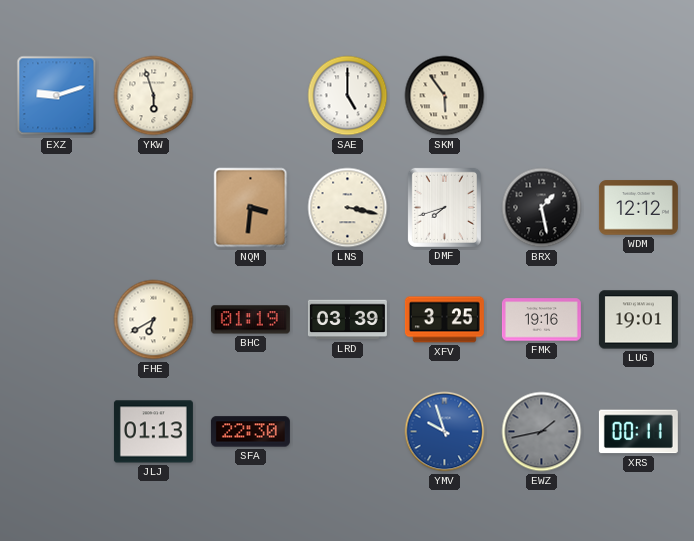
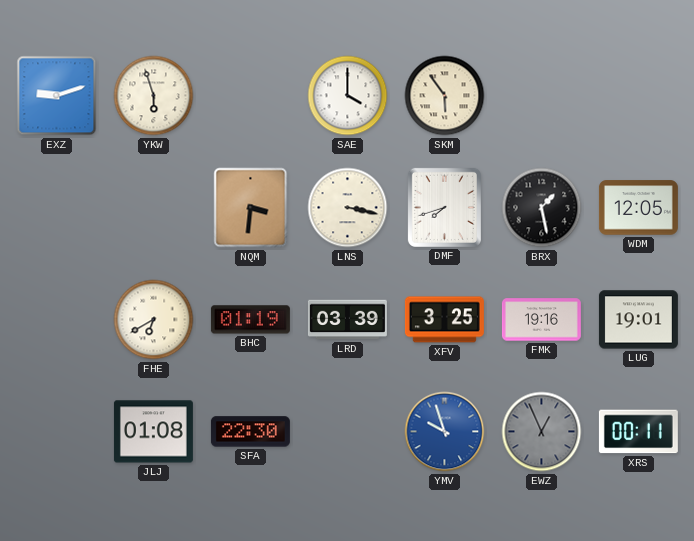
SAE: 5:00 -> 4:00 (348, 96)
WDM: 12:12 -> 12:05 (638, 208)
JLJ: 01:13 -> 01:08 (153, 432)
EWZ: 1:43 -> 12:56 (542, 432)
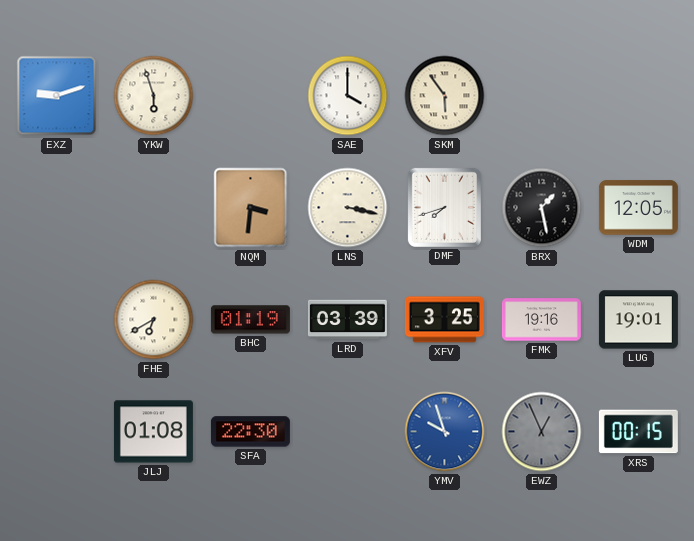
XRS: 00:11 -> 00:15 (638, 432)
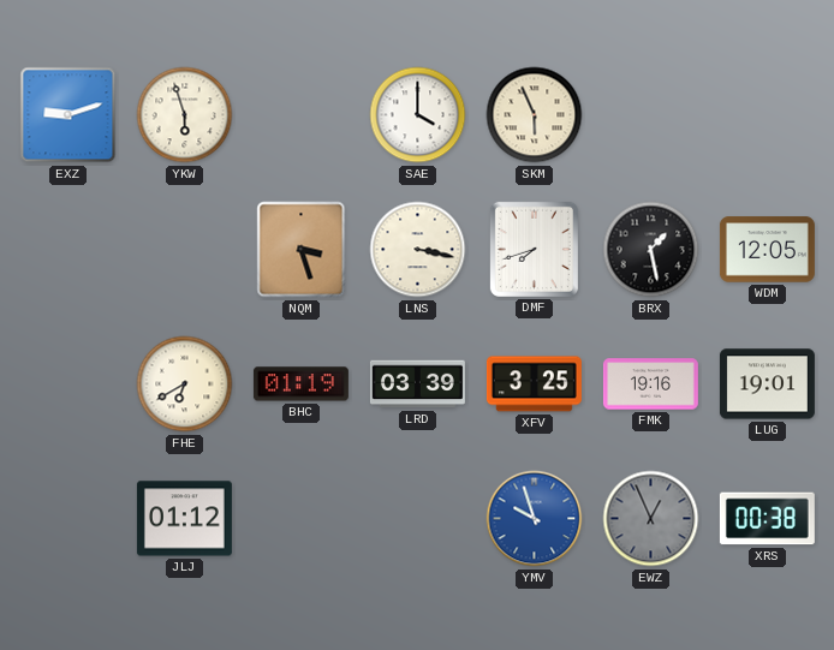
SKM: 5:54 -> 5:56 (535, 115)
NQM: 3:31 -> 3:27 (302, 250)
JLJ: 01:08 -> 01:12 (184, 519)
SFA: 22:30 -> none (250, 432)
XRS: 00:15 -> 00:38 (767, 519)
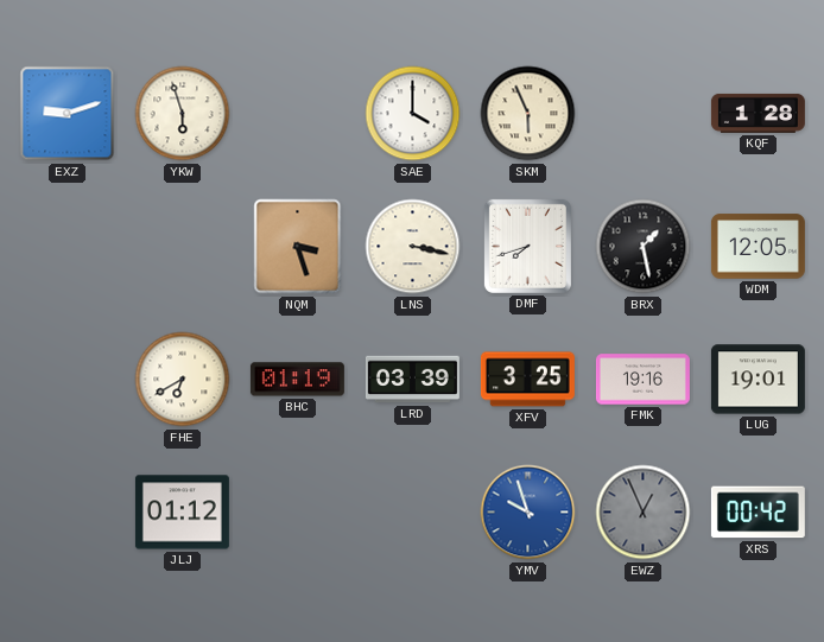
KQF: none -> 1:28 (758, 113)
XRS: 00:38 -> 00:42 (758, 513)
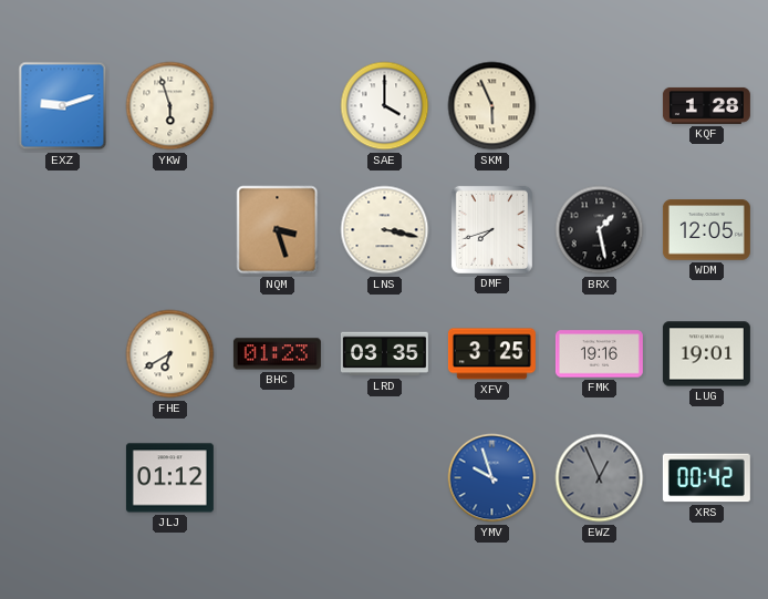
BHC: 01:19 -> 01:23 (277, 354)
LRD: 03:39 -> 03:35 (384, 354)
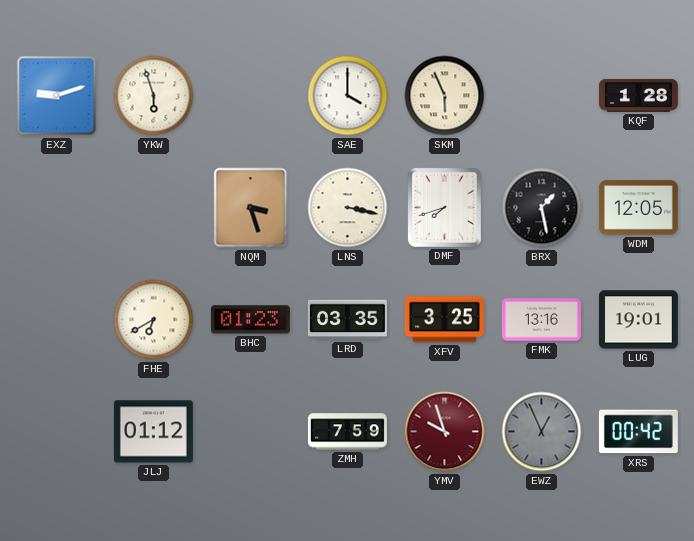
FMK: 19:16 -> 13:16 (541, 320)
ZMH: none -> 7:59 (347, 432)
YMV dial: blue -> burgundy (445, 432)
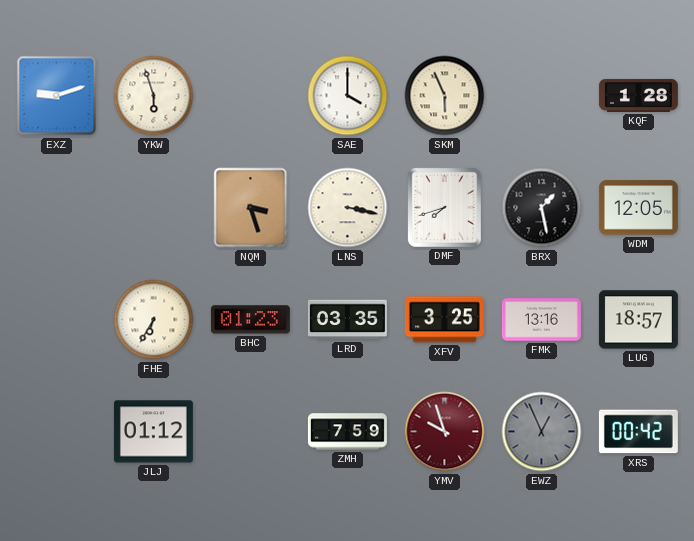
FHE: 6:40 -> 6:35 (154, 320)
LUG: 19:01 -> 18:57 (638, 320)
